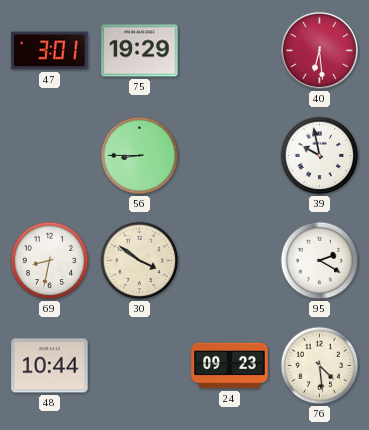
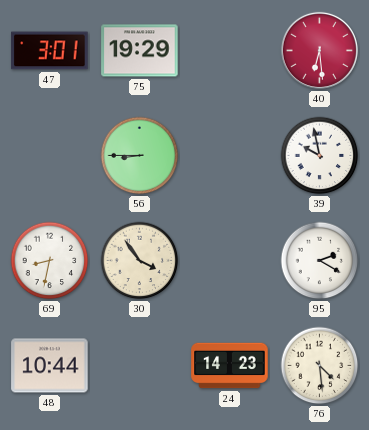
30: 3:51 -> 3:54 (140, 261)
24: 09:23 -> 14:23 (230, 366)
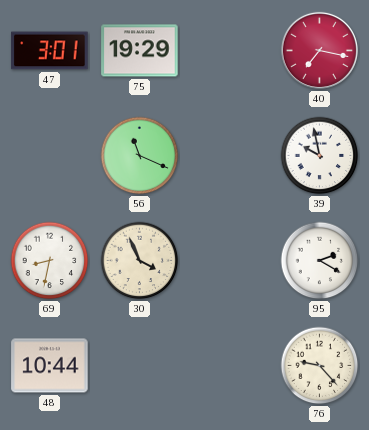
40: 6:29 -> 7:17 (319, 50)
56: 8:45 -> 11:19 (140, 156)
30: 3:54 -> 3:56 (140, 261)
24: 14:23 -> none (230, 366)
76: 4:29 -> 9:23 (320, 366)
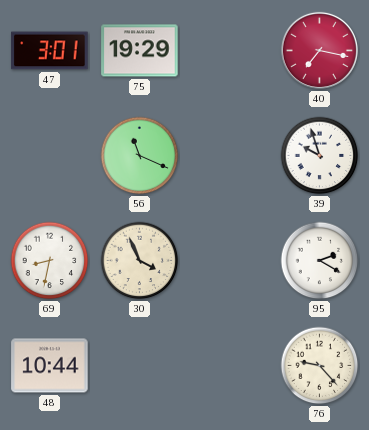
39: 9:58 -> 9:57 (320, 156)
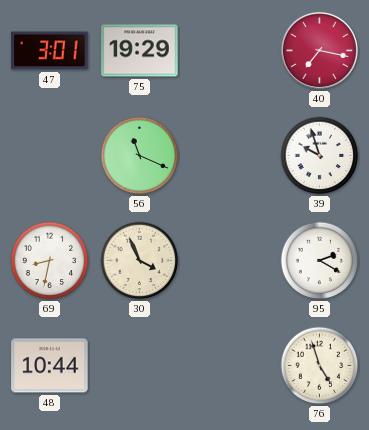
76: 9:23 -> 4:57 (320, 366)
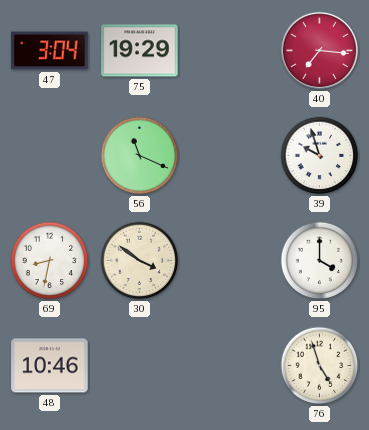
47: 3:01 -> 3:04 (50, 51)
40: 7:17 -> 7:16 (319, 50)
30: 3:56 -> 3:51 (140, 261)
95: 2:20 -> 4:00 (320, 261)
48: 10:44 -> 10:46 (50, 366)
